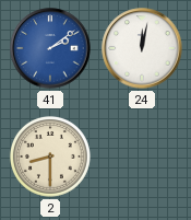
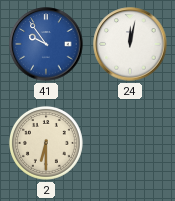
41: 2:09 -> 9:54 (46, 44)
2: 8:30 -> 6:30 (46, 143)
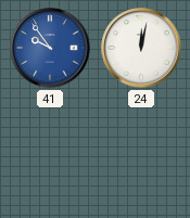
2: 6:30 -> none (46, 143)
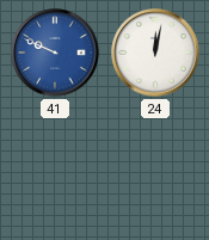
41: 9:54 -> 9:49 (55, 53)
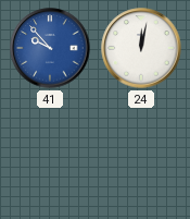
41: 9:49 -> 9:53 (50, 48)
